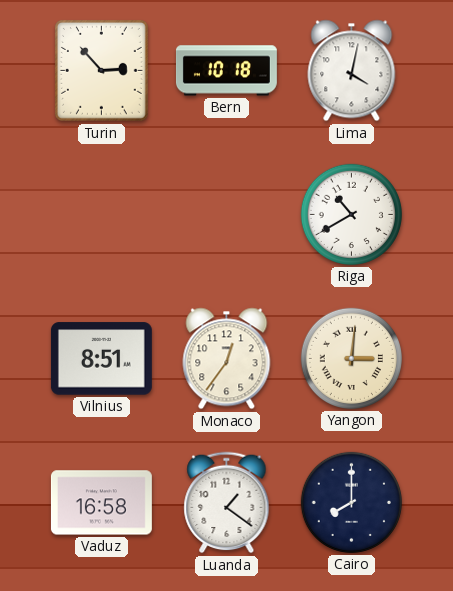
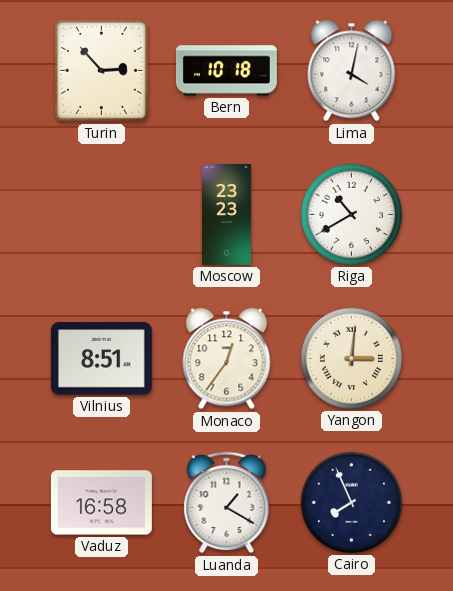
Moscow: none -> 23:23 (226, 214)
Luanda: 1:21 -> 1:20 (227, 503)
Cairo: 8:00 -> 7:56 (351, 502)
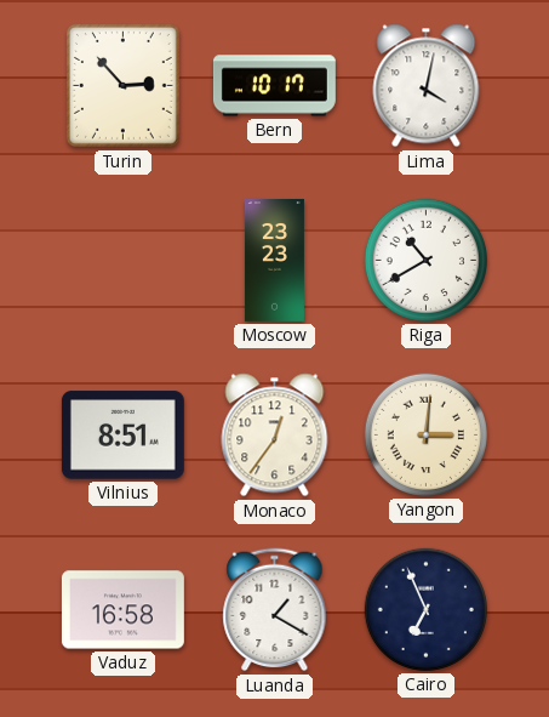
Bern: 10:18 -> 10:17 (274, 86)
Cairo: 7:56 -> 6:56 (425, 609)
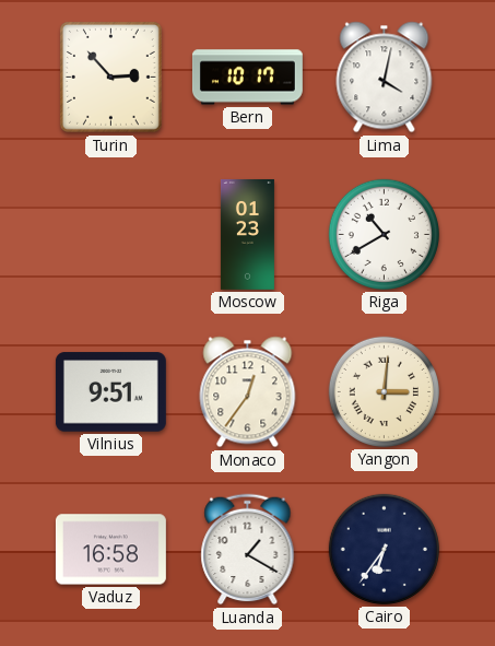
Moscow: 23:23 -> 01:23 (247, 234)
Vilnius: 8:51 -> 9:51 (110, 392)
Cairo: 6:56 -> 6:36 (384, 549)
